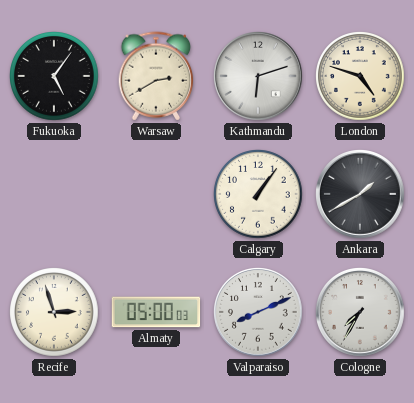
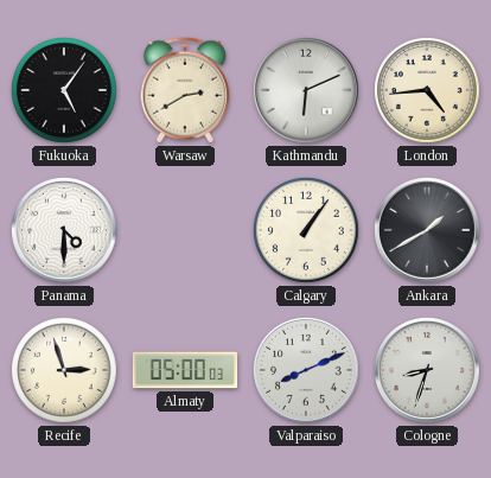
Kathmandu: 6:12 -> 6:11 (307, 91)
London: 4:48 -> 4:44 (428, 91)
Panama: none -> 4:30 (65, 231)
Cologne: 7:35 -> 8:33 (428, 371)
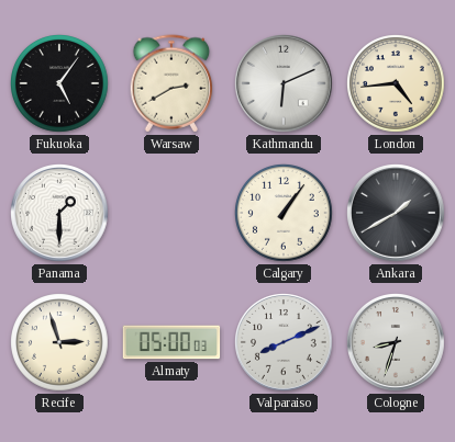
Panama: 4:30 -> 1:30 (60, 214)
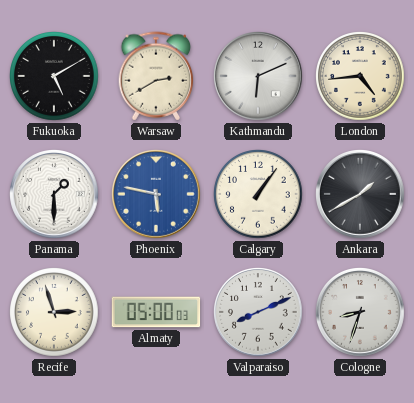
Fukuoka: 5:06 -> 5:10 (55, 77)
Phoenix: none -> 5:47 (157, 195)
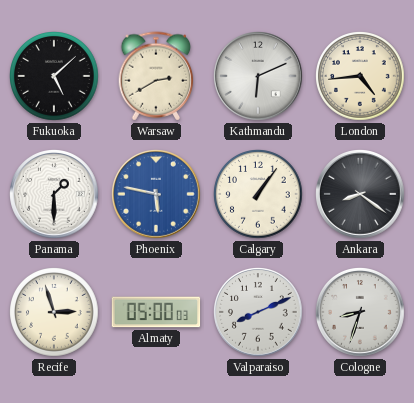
Fukuoka: 5:10 -> 5:08 (55, 77)
Ankara: 1:40 -> 8:21 (361, 195)
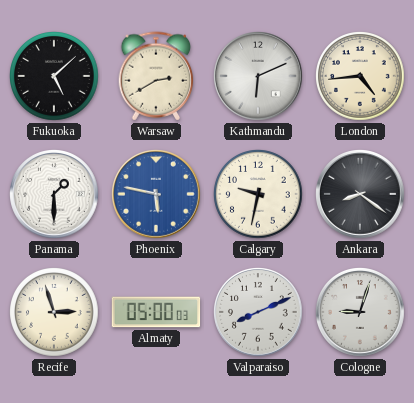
Calgary: 1:06 -> 9:32 (259, 195)
Cologne: 8:33 -> 9:03 (361, 313)
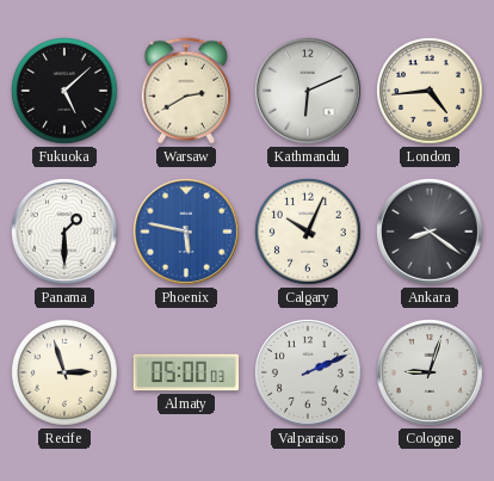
Calgary: 9:32 -> 10:04 (309, 233)
Valparaiso: 8:11 -> 2:11 (309, 374)
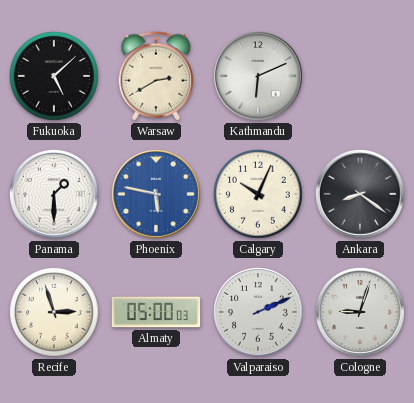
London: 4:44 -> none (431, 92)
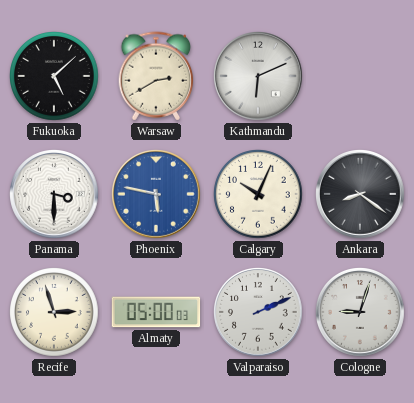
Panama: 1:30 -> 3:30 (55, 195)
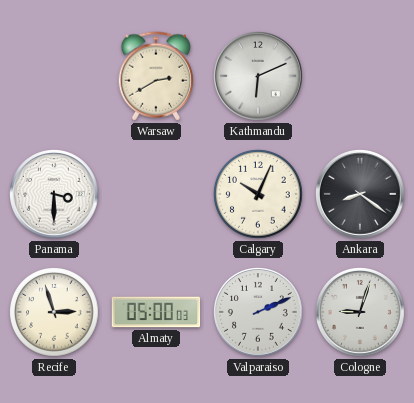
Fukuoka: 5:08 -> none (55, 77)
Phoenix: 5:47 -> none (157, 195)
